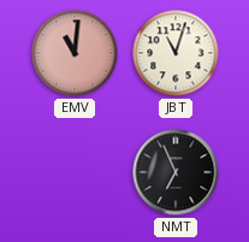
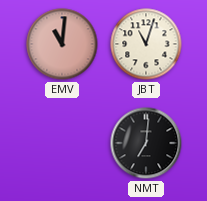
NMT: 6:56 -> 7:01 (146, 143)
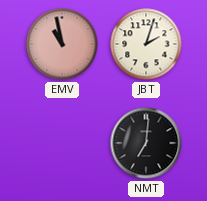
EMV: 11:01 -> 10:58 (62, 44)
JBT: 11:03 -> 2:03 (146, 44)
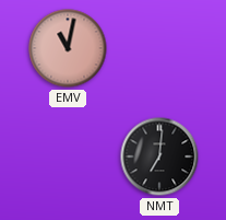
EMV: 10:58 -> 11:02 (68, 48)
JBT: 2:03 -> none (146, 44)
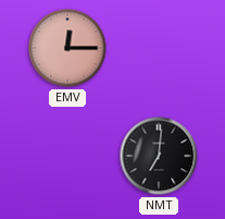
EMV: 11:02 -> 12:15 (67, 48)
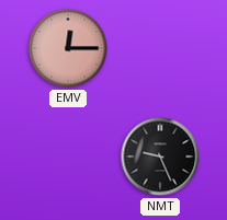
NMT: 7:01 -> 9:26 (160, 157)
